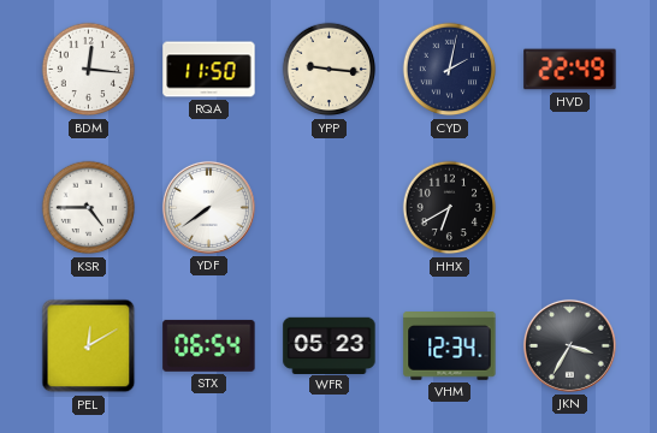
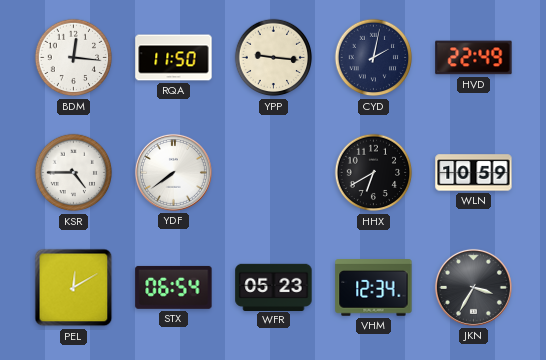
WLN: none -> 10:59 (474, 173)
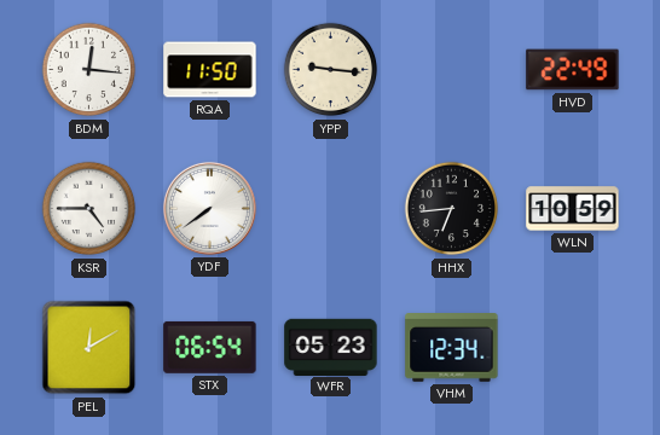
CYD: 2:02 -> none (374, 58)
HHX: 6:40 -> 6:44 (452, 209)
JKN: 3:35 -> none (473, 287)
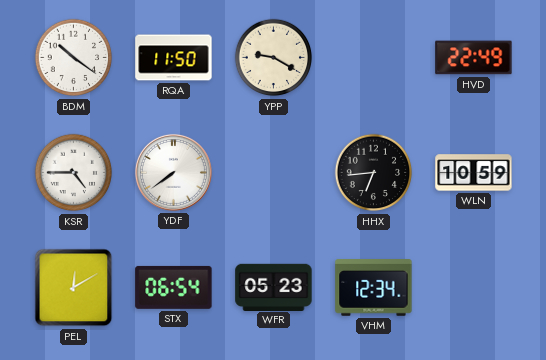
BDM: 12:16 -> 10:21 (74, 58)
YPP: 9:16 -> 9:20 (274, 58)
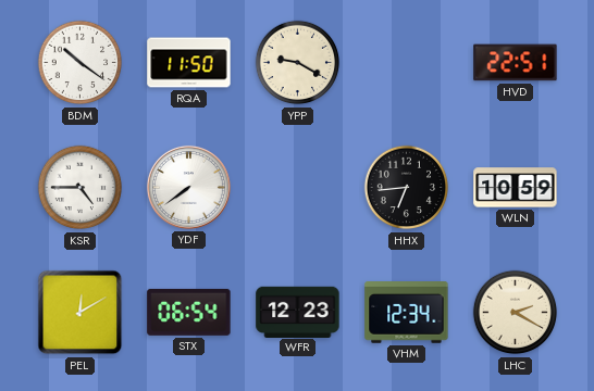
HVD: 22:49 -> 22:51 (516, 63)
WFR: 05:23 -> 12:23 (298, 312)
LHC: none -> 2:20 (516, 313)
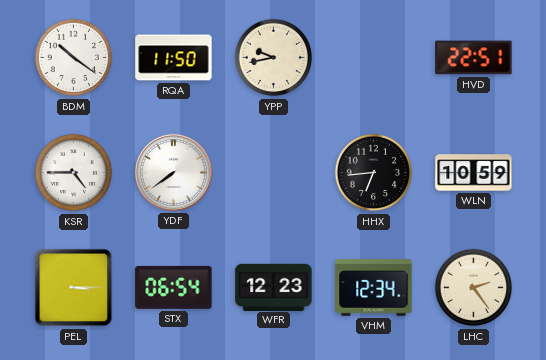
YPP: 9:20 -> 9:43 (274, 58)
PEL: 12:10 -> 3:15 (74, 288)
LHC: 2:20 -> 2:24 (474, 288)
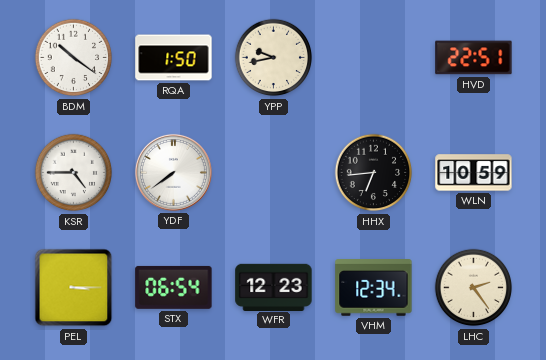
RQA: 11:50 -> 1:50 (174, 58)
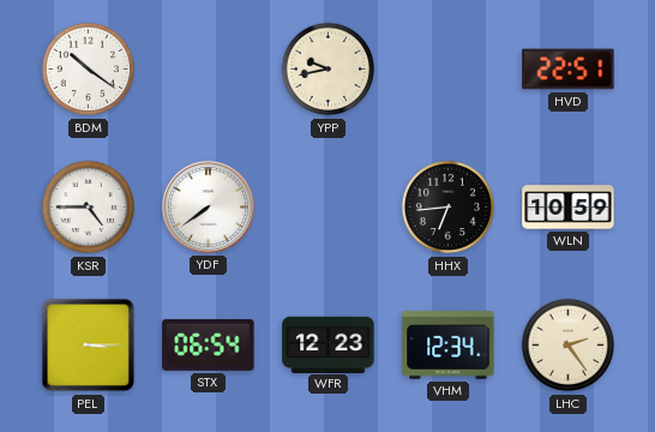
RQA: 1:50 -> none (174, 58)
